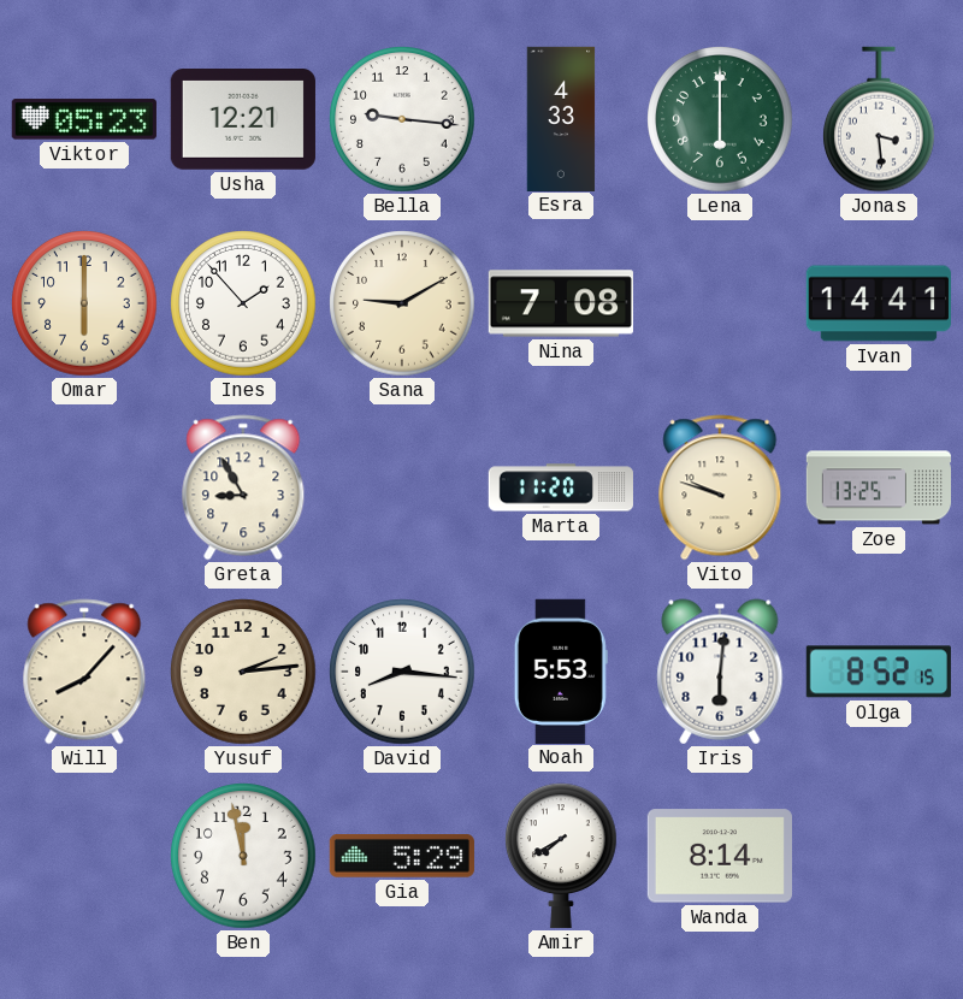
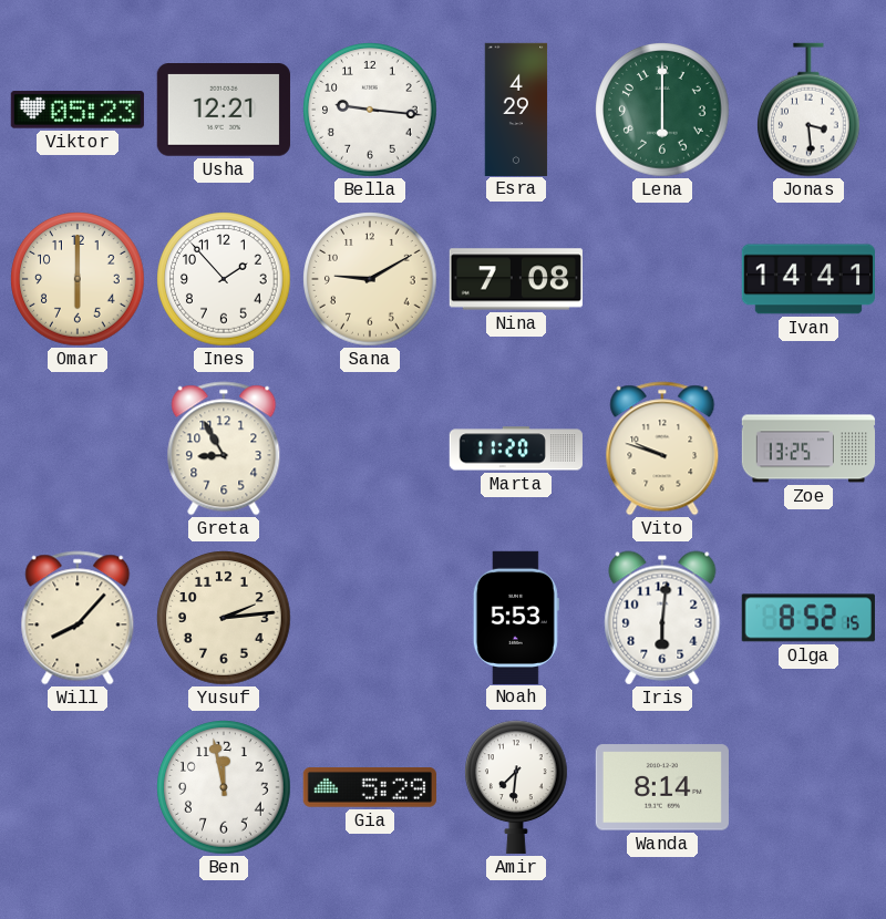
Esra: 4:33 -> 4:29 (516, 109)
David: 8:16 -> none (402, 672)
Amir: 7:40 -> 7:31 (517, 787)
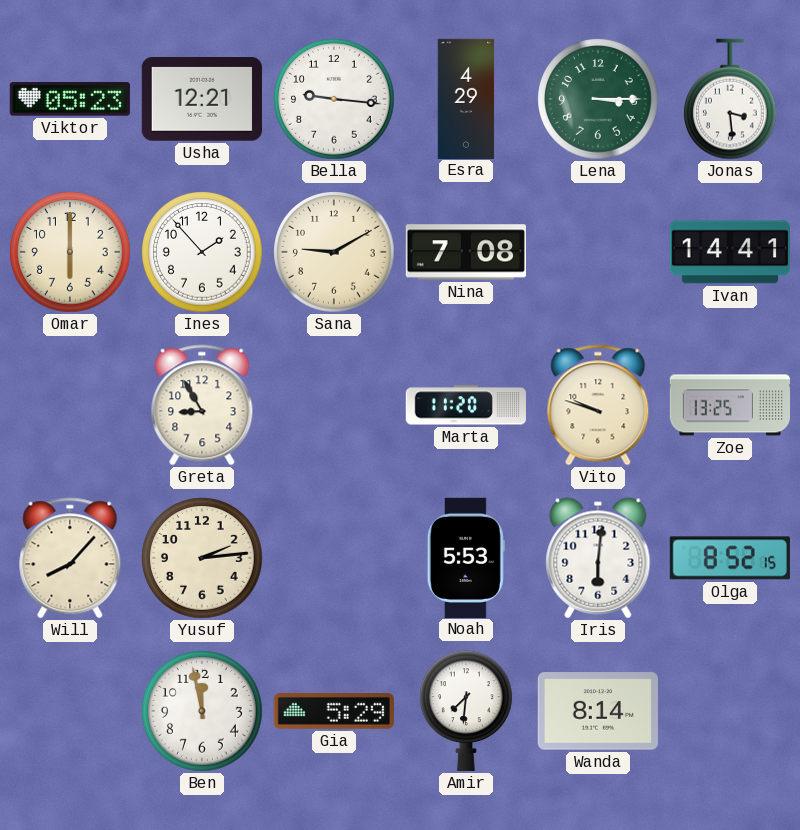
Lena: 6:00 -> 3:15 (598, 99)
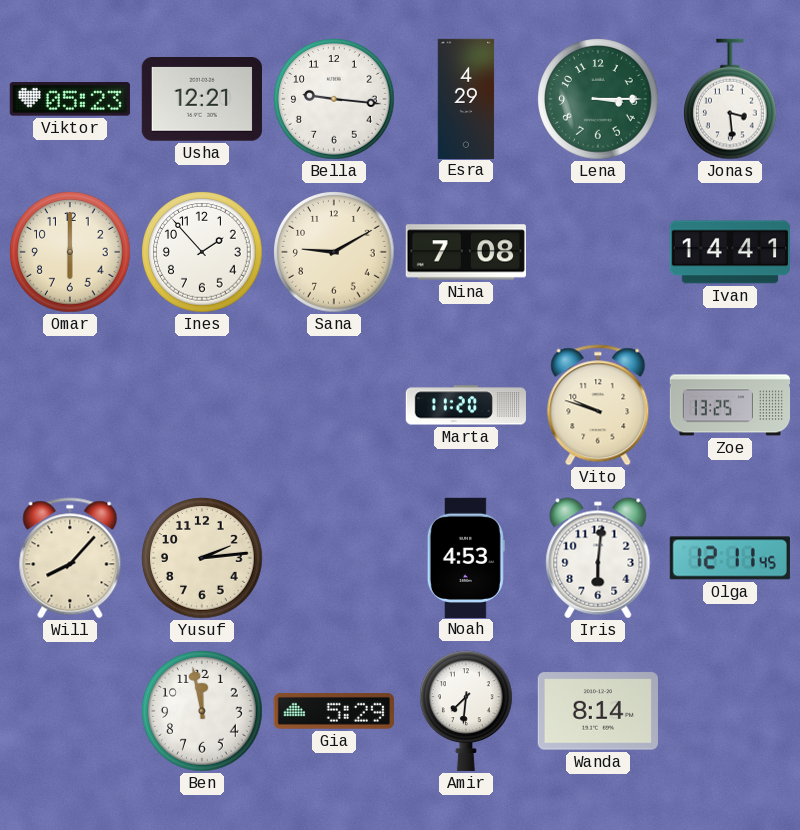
Greta: 8:55 -> none (202, 405)
Noah: 5:53 -> 4:53 (466, 557)
Olga: 8:52 -> 12:11 (730, 558)
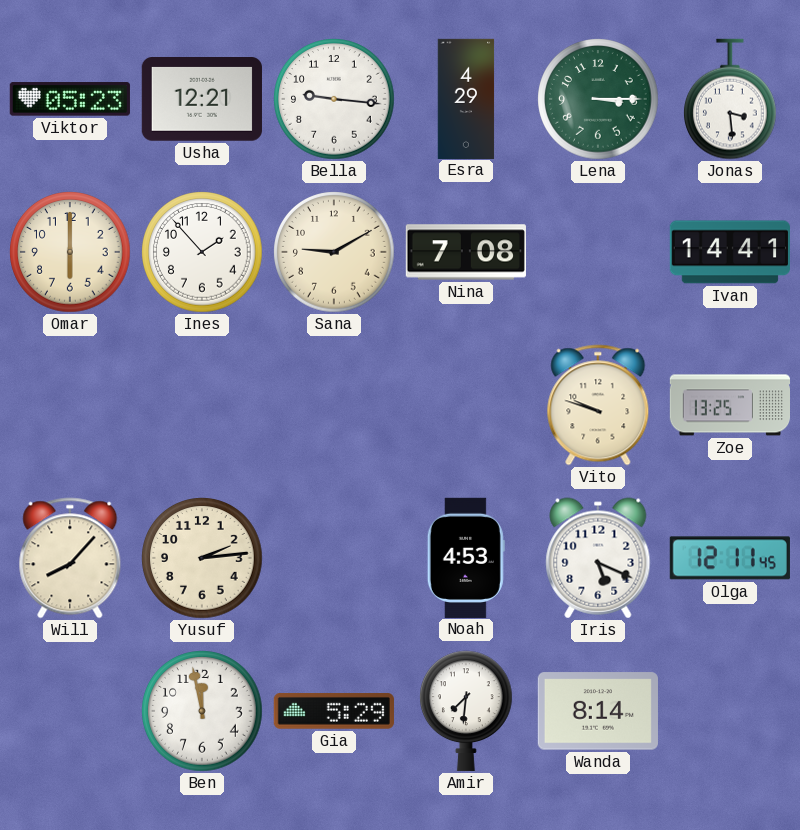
Marta: 11:20 -> none (465, 405)
Iris: 6:01 -> 5:19 (598, 558)
